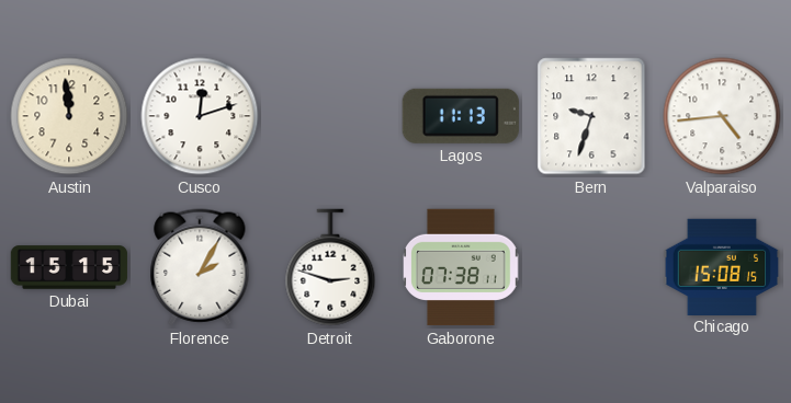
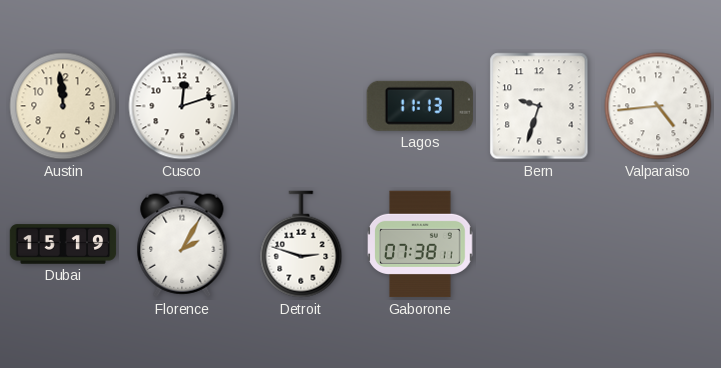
Dubai: 15:15 -> 15:19 (63, 244)
Chicago: 15:08 -> none (722, 266)
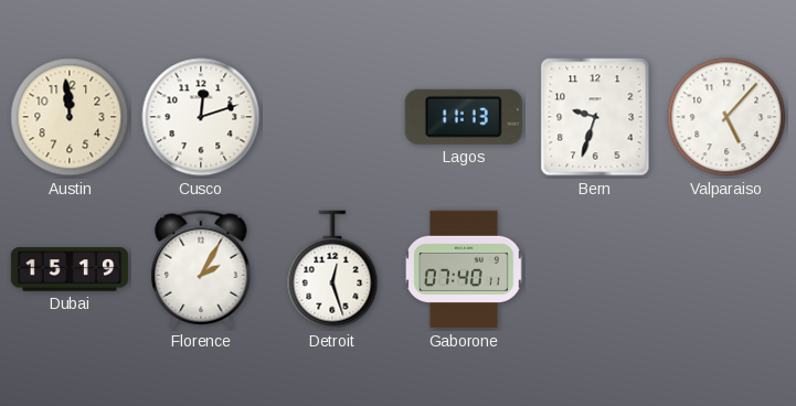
Valparaiso: 4:44 -> 5:07 (726, 117)
Detroit: 2:48 -> 12:27 (332, 269)
Gaborone: 07:38 -> 07:40 (465, 269)
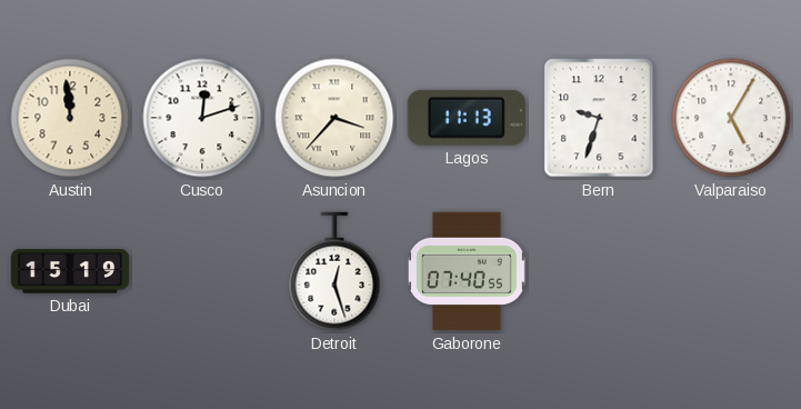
Asuncion: none -> 3:37 (334, 118)
Valparaiso: 5:07 -> 5:05 (731, 118)
Florence: 2:05 -> none (201, 269)
Gaborone: 07:40:11 -> 07:40:55 (468, 271)
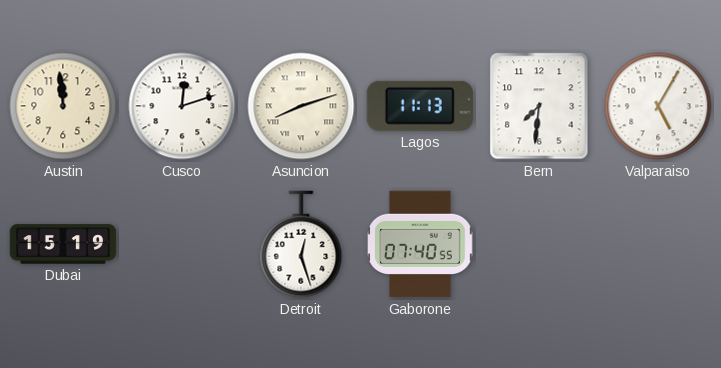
Asuncion: 3:37 -> 8:12 (301, 106)
Bern: 9:33 -> 7:31 (539, 106)
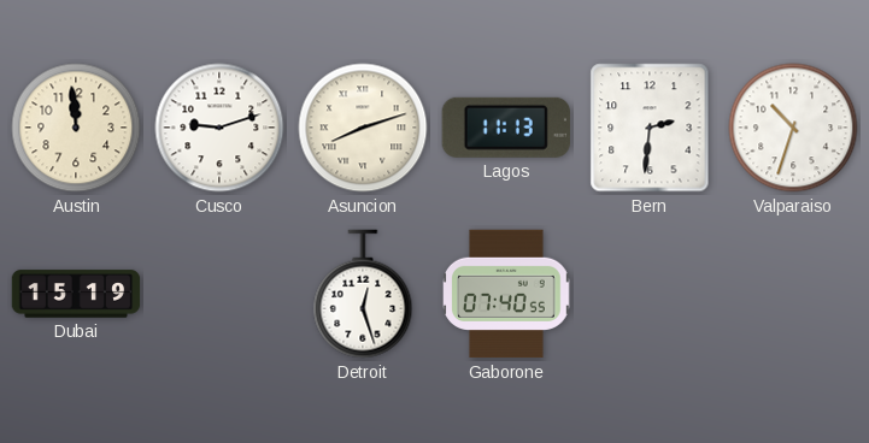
Cusco: 12:12 -> 9:12 (219, 128)
Bern: 7:31 -> 2:31 (650, 128)
Valparaiso: 5:05 -> 10:33 (793, 128)
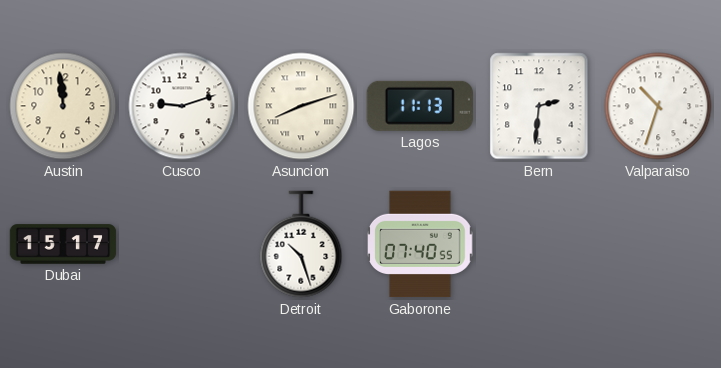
Dubai: 15:19 -> 15:17 (63, 244)
Detroit: 12:27 -> 10:27 (301, 244)
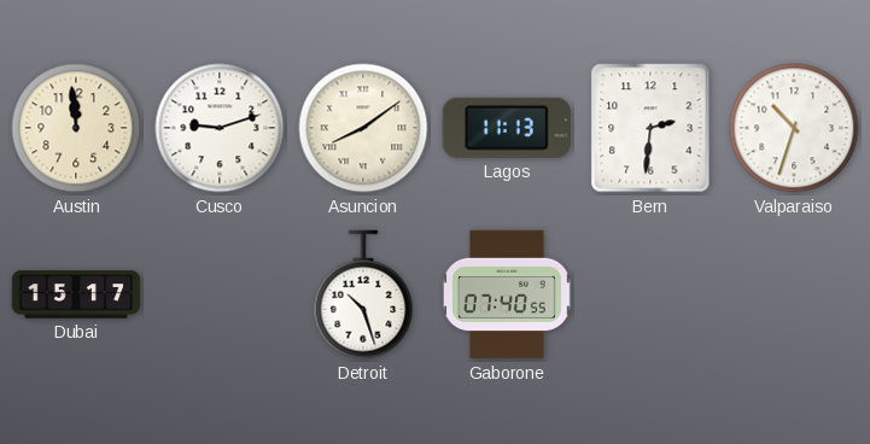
Asuncion: 8:12 -> 8:09 (363, 128)
